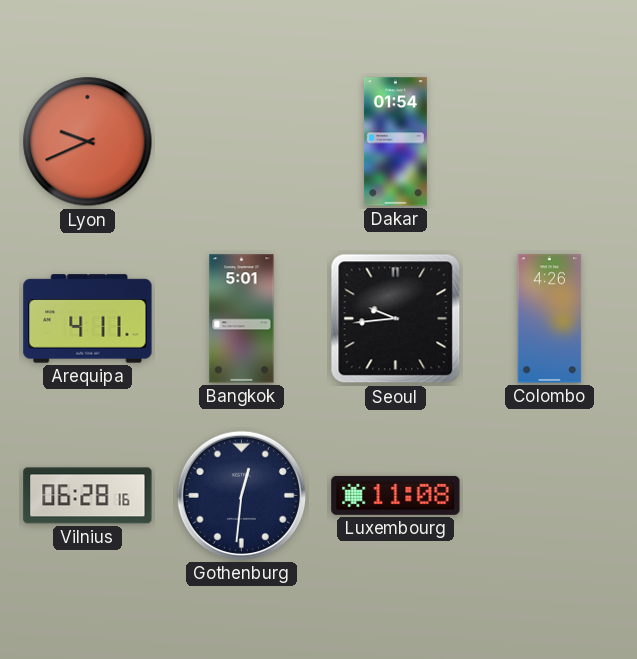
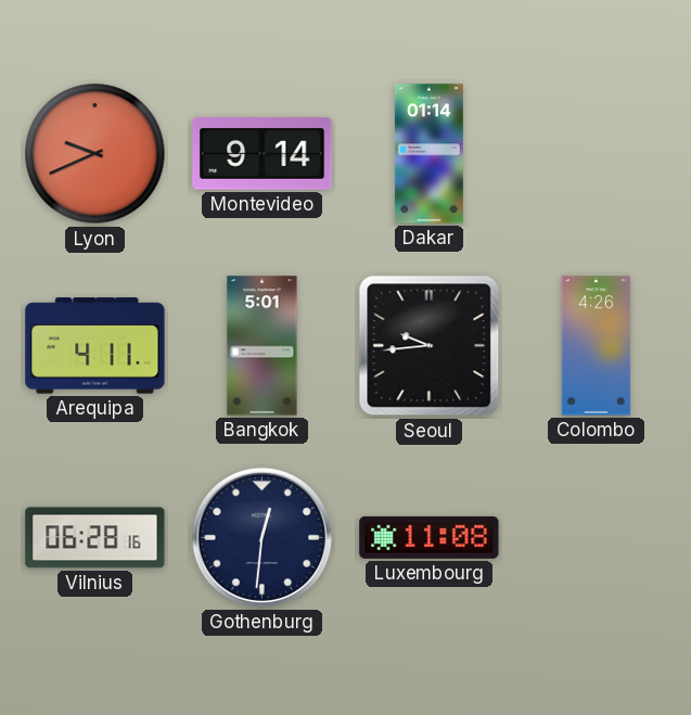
Montevideo: none -> 9:14 (263, 154)
Dakar: 01:54 -> 01:14 (428, 154)
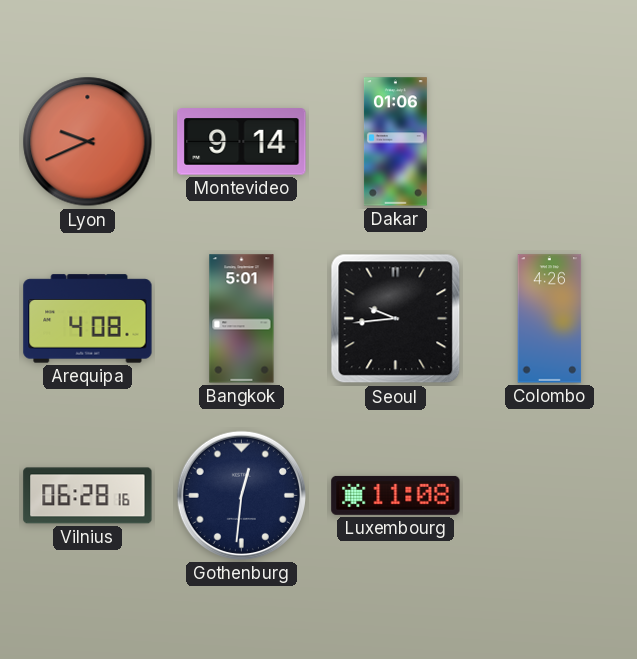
Dakar: 01:14 -> 01:06 (395, 142)
Arequipa: 4:11 -> 4:08 (88, 319)
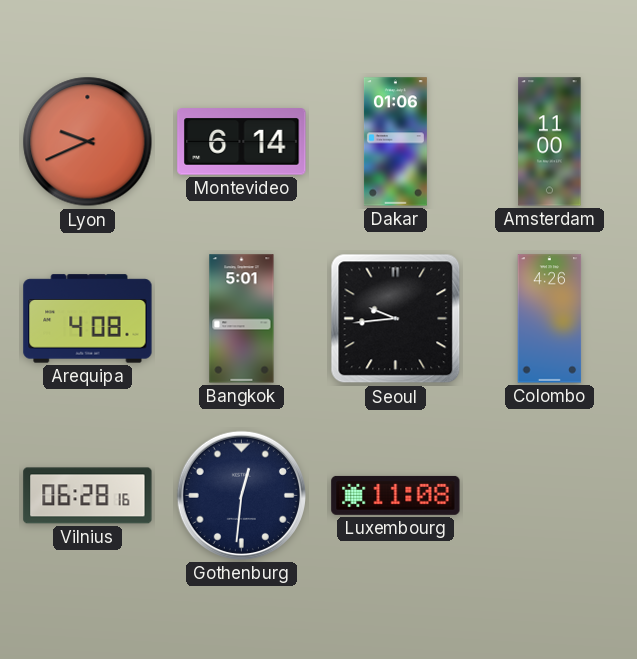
Montevideo: 9:14 -> 6:14 (242, 142)
Amsterdam: none -> 11:00 (550, 142)
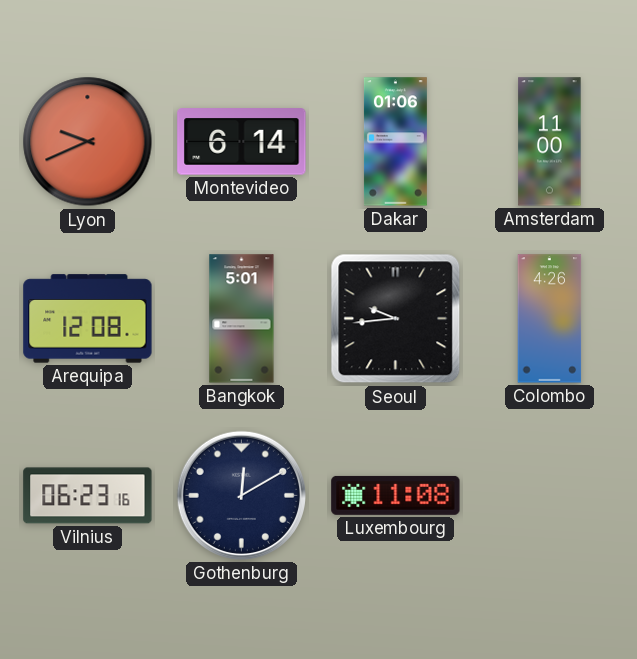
Arequipa: 4:08 -> 12:08 (88, 319)
Vilnius: 06:28 -> 06:23 (88, 496)
Gothenburg: 12:31 -> 12:10 (241, 495)
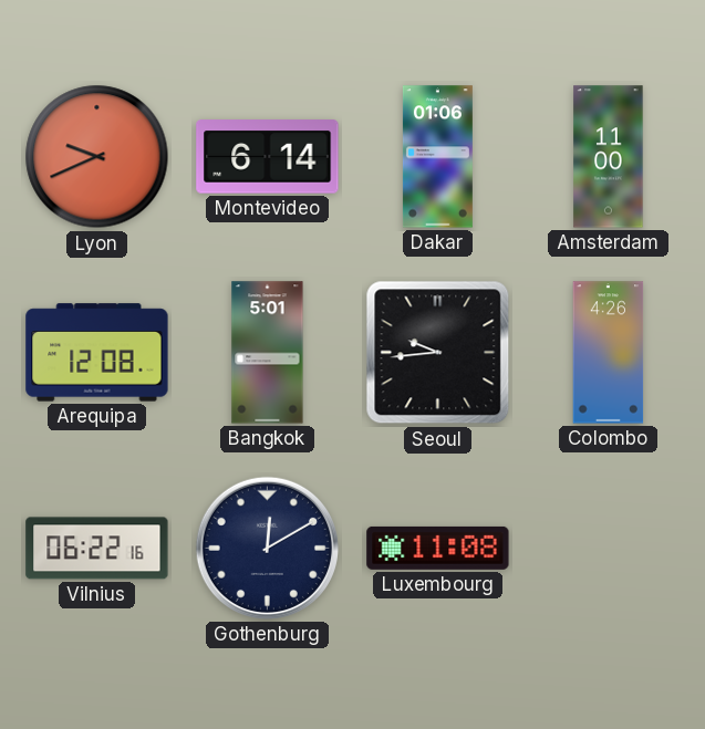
Vilnius: 06:23 -> 06:22 (97, 549)
